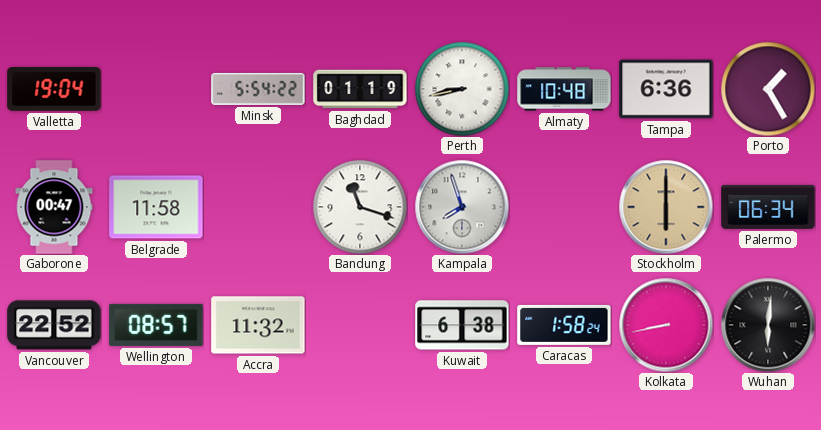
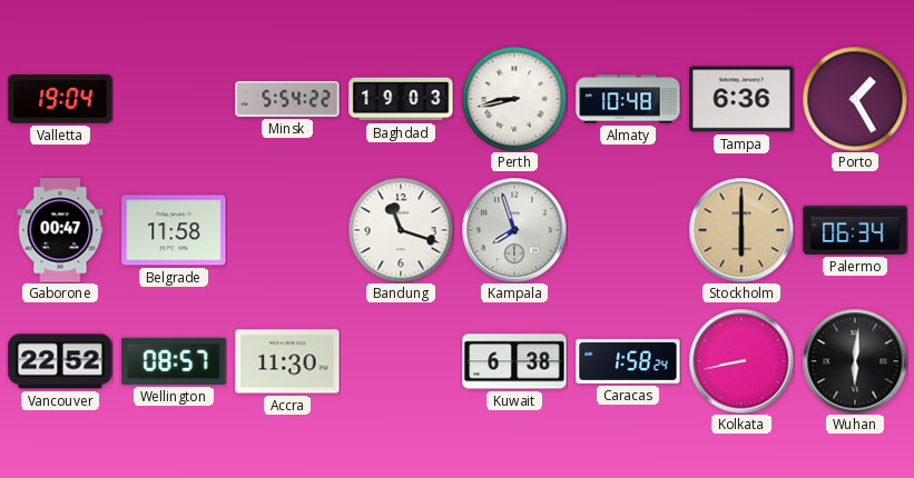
Baghdad: 01:19 -> 19:03 (401, 99)
Accra: 11:32 -> 11:30 (287, 361)
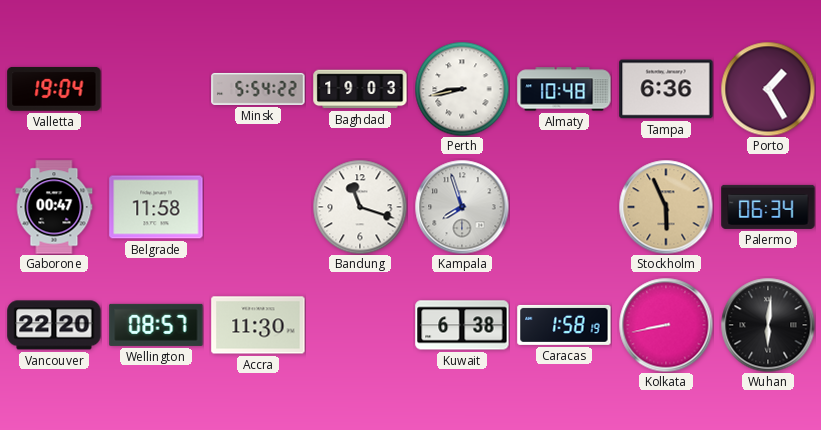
Stockholm: 6:00 -> 5:56 (666, 207)
Vancouver: 22:52 -> 22:20 (54, 325)
Caracas: 1:58:24 -> 1:58:19 (564, 325)
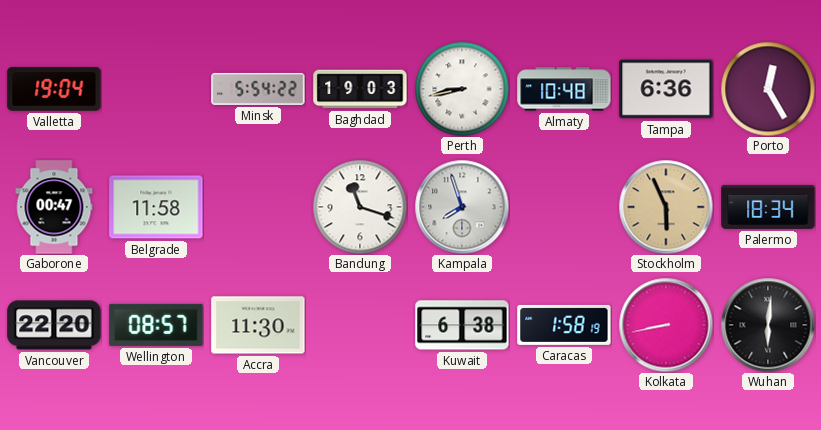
Porto: 1:25 -> 12:25 (768, 89)
Palermo: 06:34 -> 18:34 (768, 207)
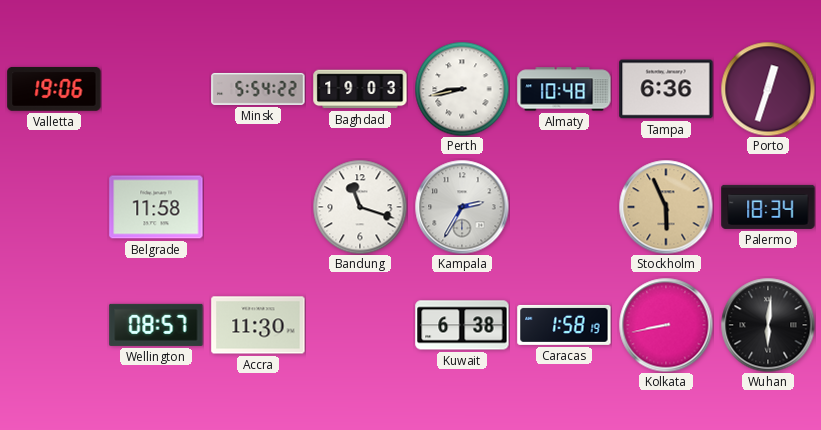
Valletta: 19:04 -> 19:06 (54, 89)
Porto: 12:25 -> 12:33 (768, 89)
Gaborone: 00:47 -> none (54, 207)
Kampala: 7:57 -> 2:35 (462, 207)
Vancouver: 22:20 -> none (54, 325)
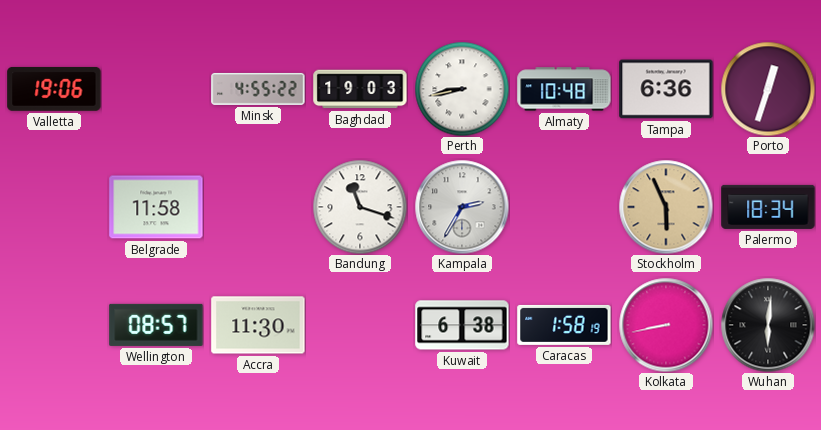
Minsk: 5:54 -> 4:55 (258, 89)
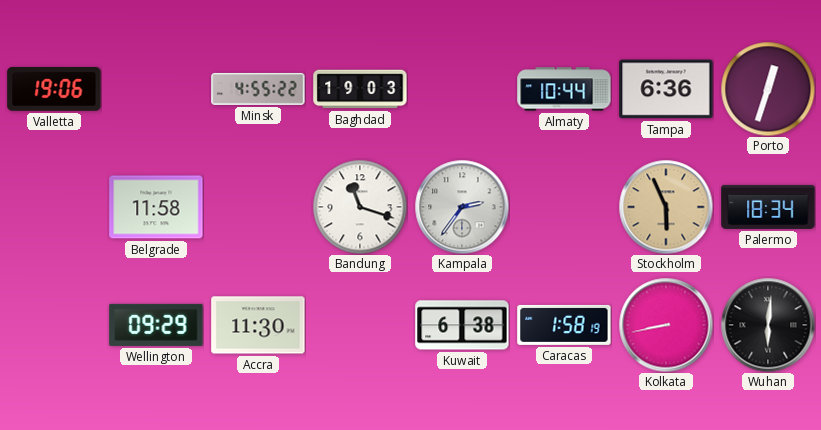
Perth: 8:43 -> none (462, 89)
Almaty: 10:48 -> 10:44 (564, 89)
Kampala: 2:35 -> 2:36 (462, 207)
Wellington: 08:57 -> 09:29 (156, 325)
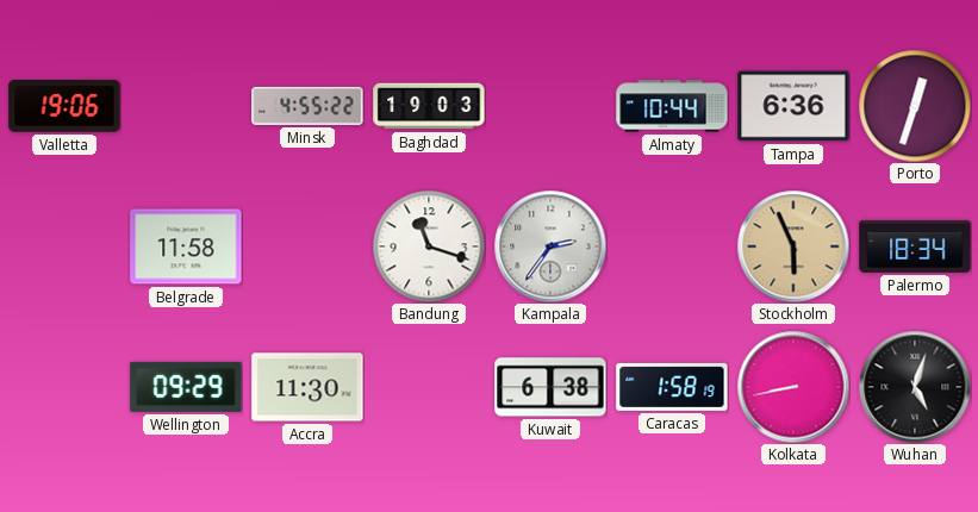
Wuhan: 6:01 -> 5:03 (915, 387)
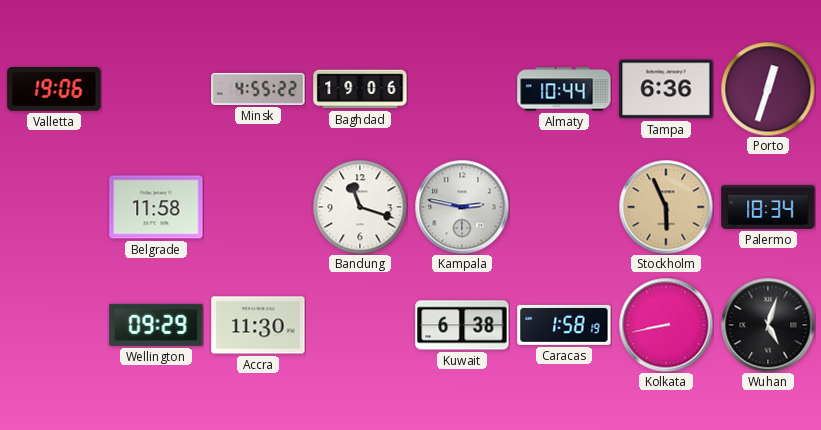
Baghdad: 19:03 -> 19:06 (360, 89)
Kampala: 2:36 -> 2:47 (462, 207)
